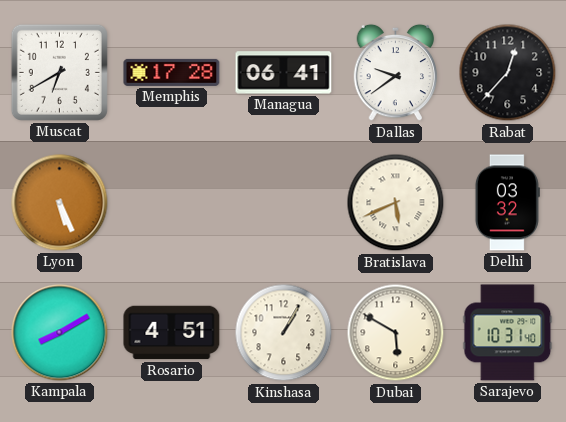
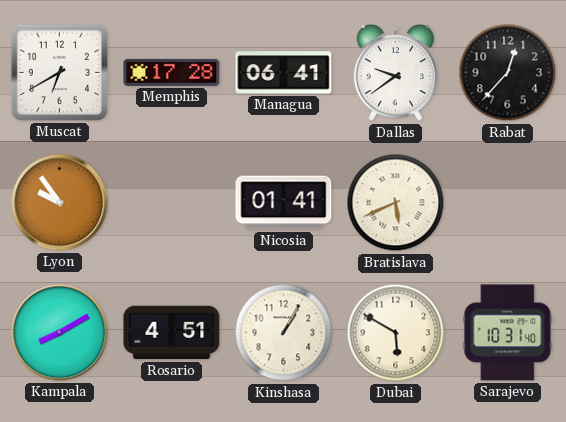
Lyon: 5:26 -> 9:54 (60, 203)
Nicosia: none -> 01:41 (284, 203)
Delhi: 03:32 -> none (507, 203)
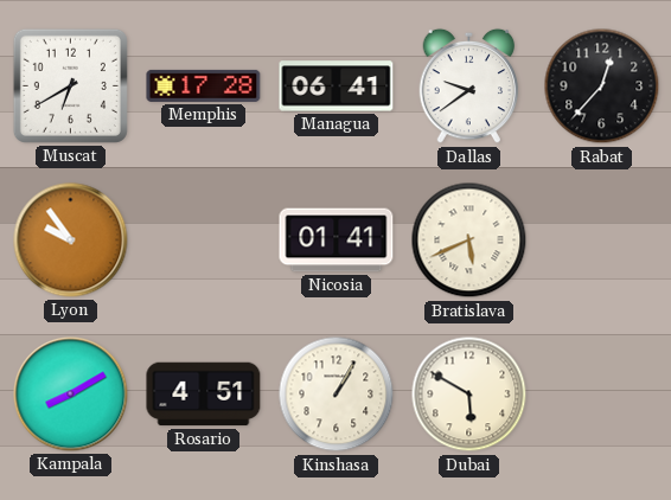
Sarajevo: 10:31 -> none (508, 333)
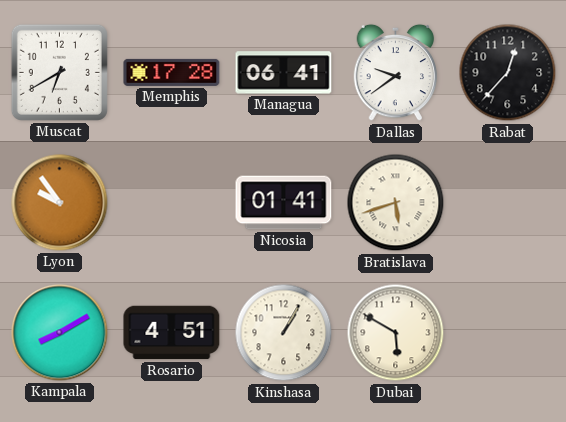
Bratislava: 5:41 -> 5:42 (396, 203)
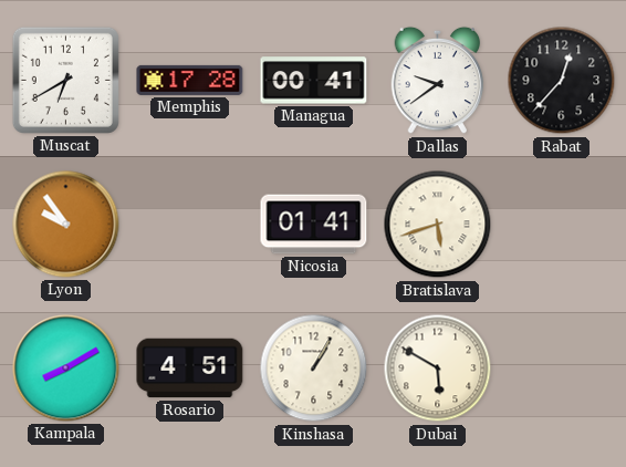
Managua: 06:41 -> 00:41 (314, 81)
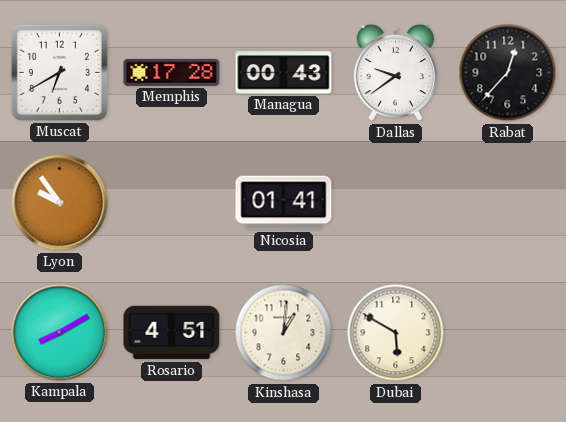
Managua: 00:41 -> 00:43 (284, 73)
Bratislava: 5:42 -> none (438, 225)
Kinshasa: 1:05 -> 1:01 (284, 333)
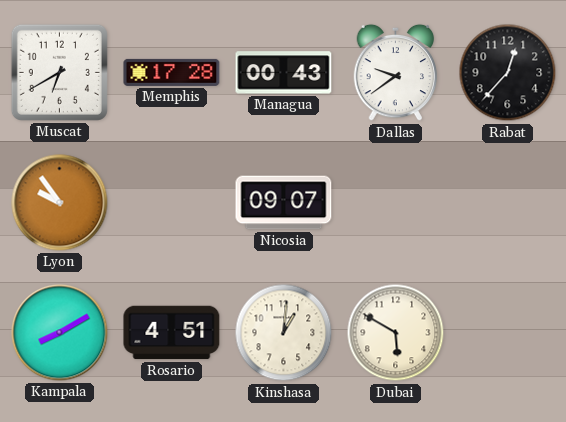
Nicosia: 01:41 -> 09:07 (284, 203)
